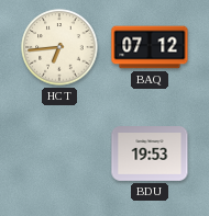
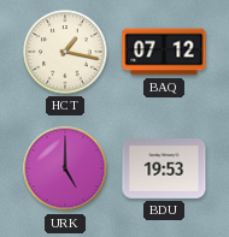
HCT: 6:44 -> 1:17 (65, 52)
URK: none -> 5:00 (65, 168)
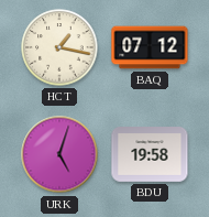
URK: 5:00 -> 5:03 (59, 154)
BDU: 19:53 -> 19:58 (150, 155)
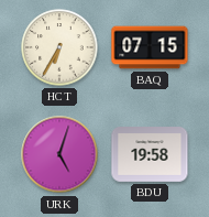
HCT: 1:17 -> 6:35 (59, 47)
BAQ: 07:12 -> 07:15 (150, 47)
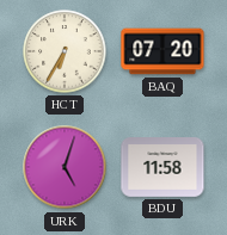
BAQ: 07:15 -> 07:20 (162, 51)
BDU: 19:58 -> 11:58 (162, 168)
